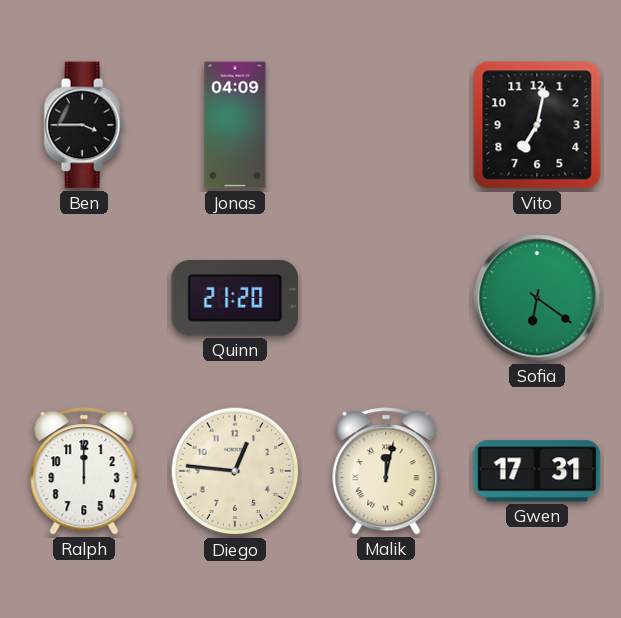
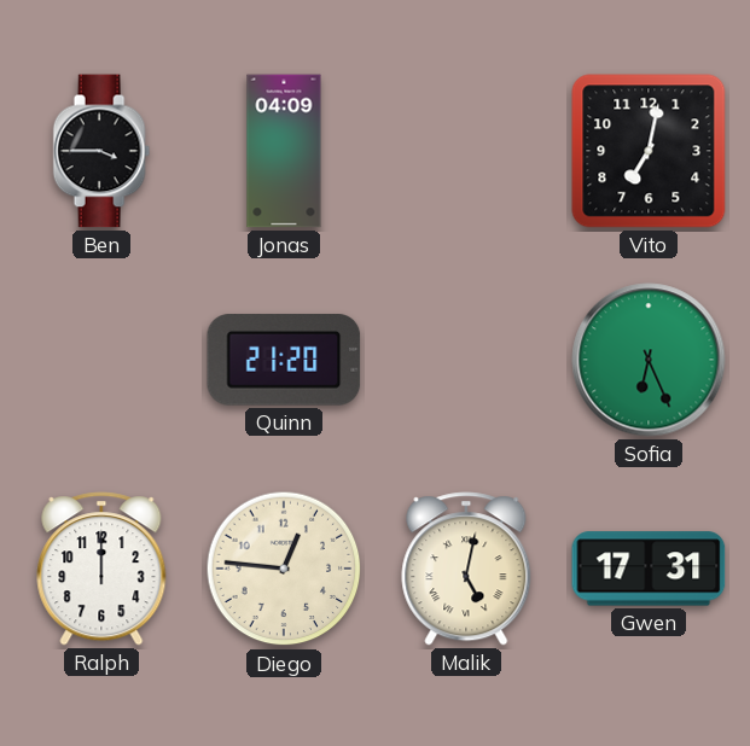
Sofia: 6:21 -> 6:26 (649, 360)
Malik: 12:02 -> 5:02 (466, 569)
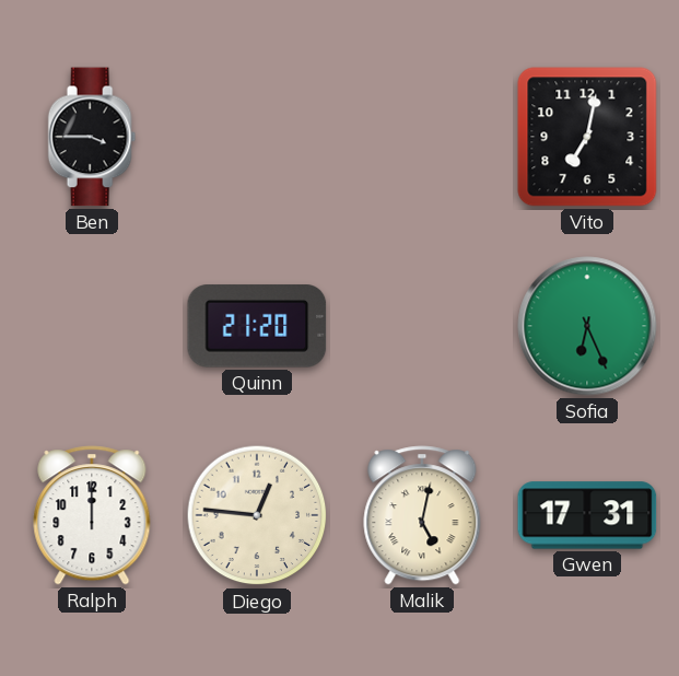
Jonas: 04:09 -> none (284, 151)
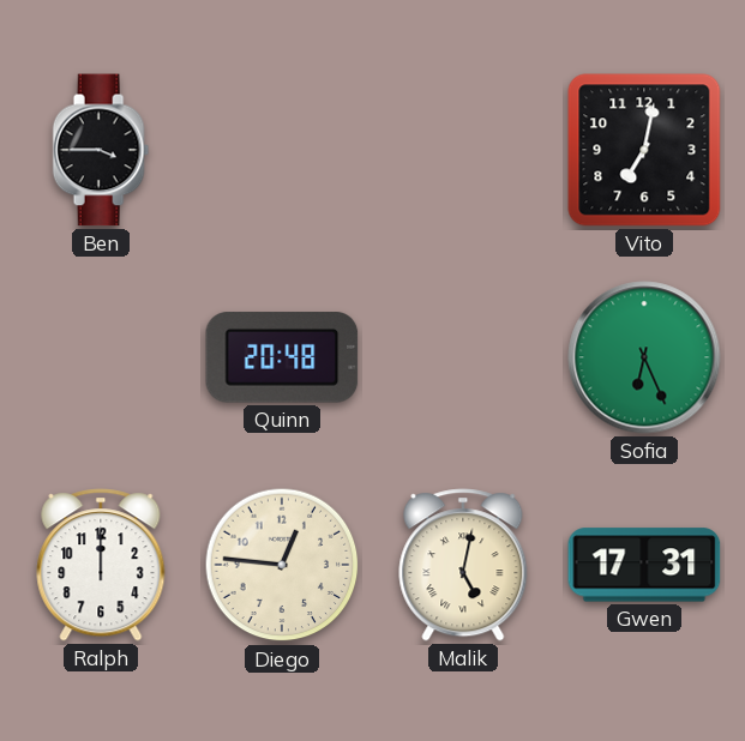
Quinn: 21:20 -> 20:48 (282, 357)
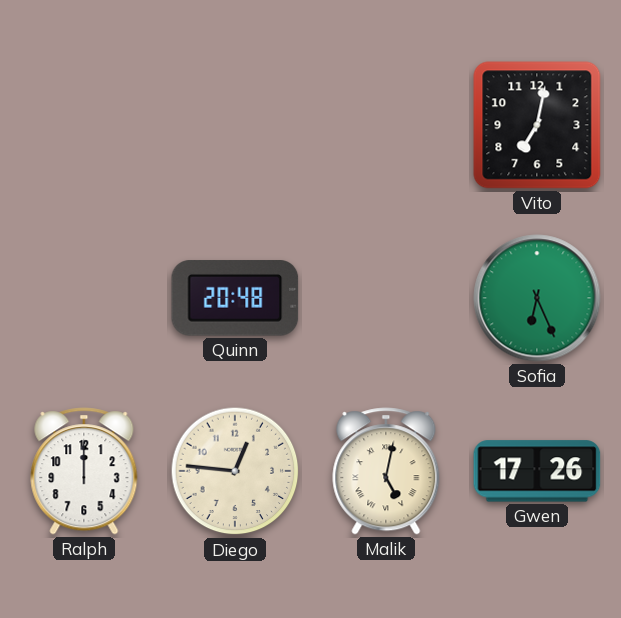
Ben: 3:45 -> none (101, 150)
Gwen: 17:31 -> 17:26 (537, 471)
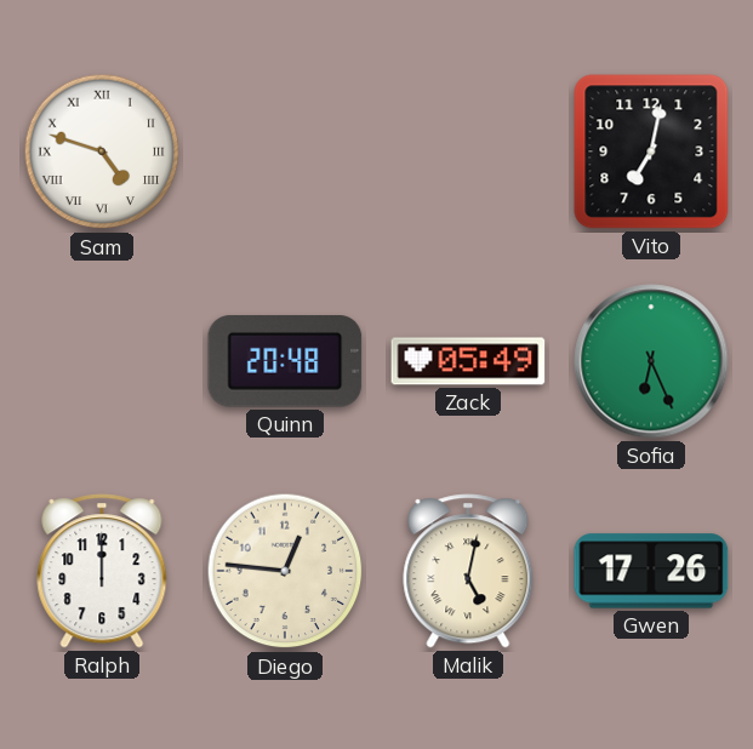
Sam: none -> 4:48 (102, 151)
Zack: none -> 05:49 (468, 361)
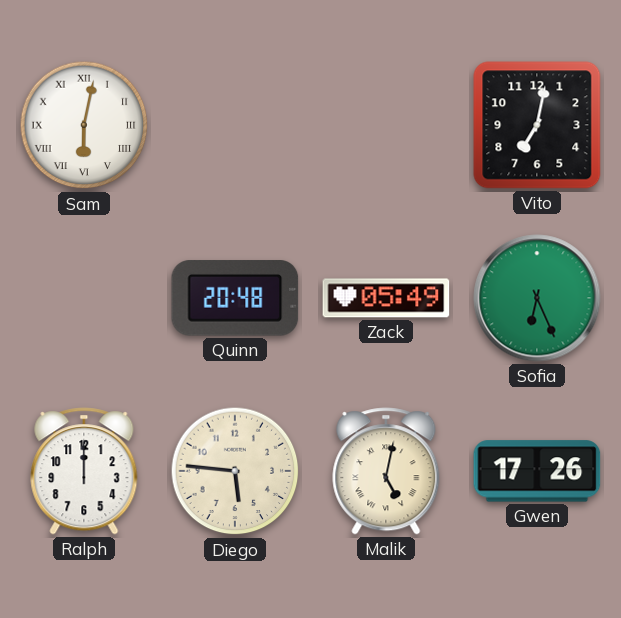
Sam: 4:48 -> 6:02 (84, 125)
Diego: 12:46 -> 5:46 (235, 471)
